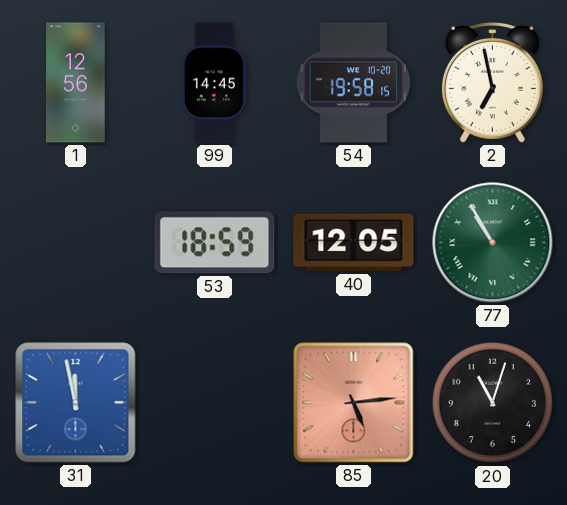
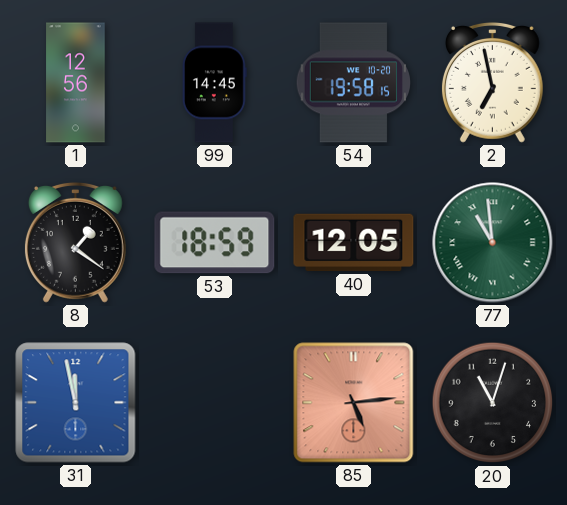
8: none -> 1:21 (75, 243)
77: 10:55 -> 10:59 (493, 243)
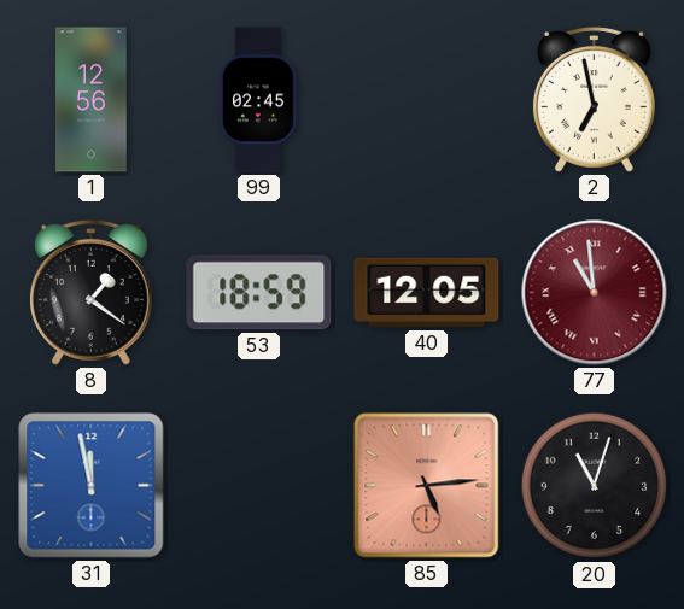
99: 14:45 -> 02:45 (258, 100)
54: 19:58 -> none (353, 83)
77 dial: green -> burgundy (595, 293)
